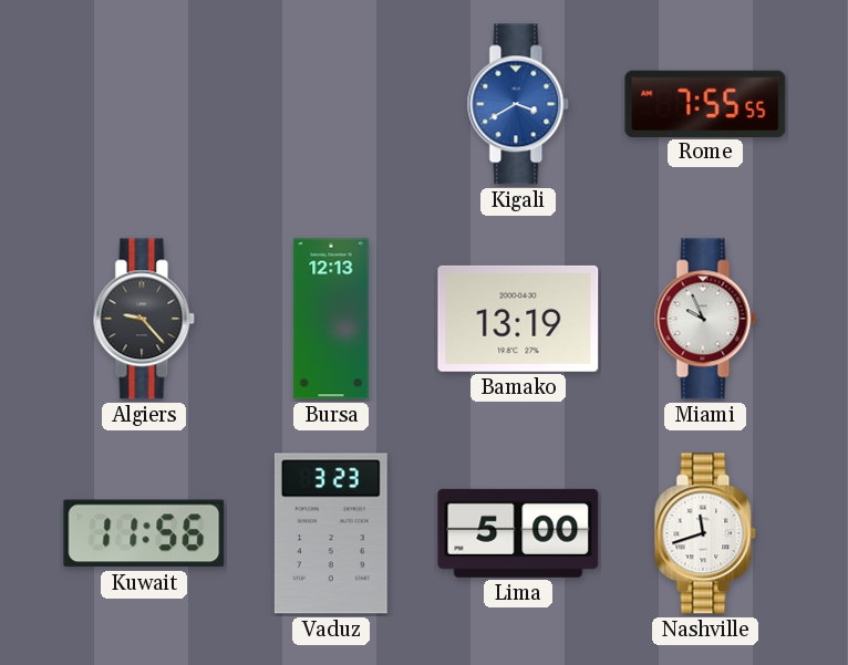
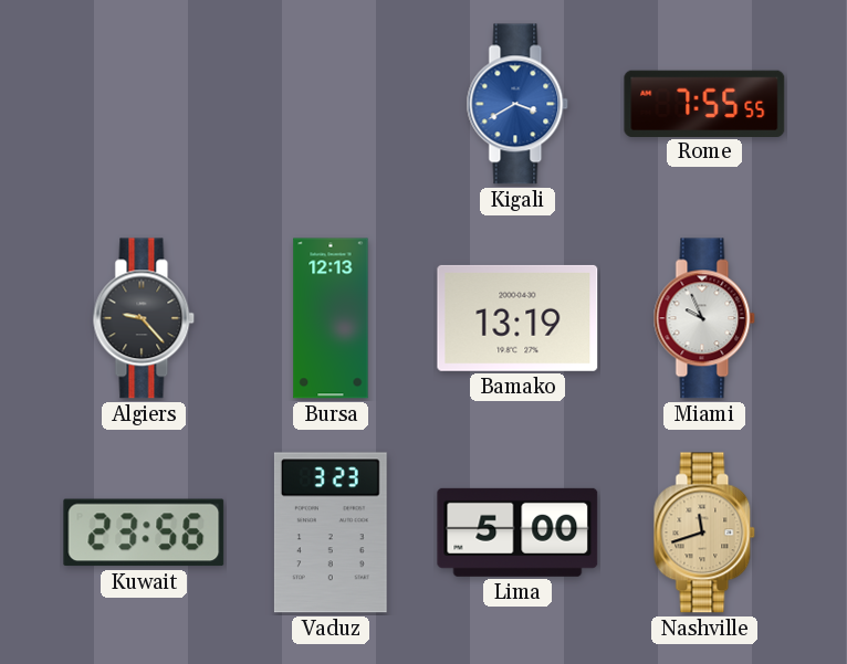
Kuwait: 11:56 -> 23:56 (144, 533)
Nashville dial: white -> champagne (704, 533)
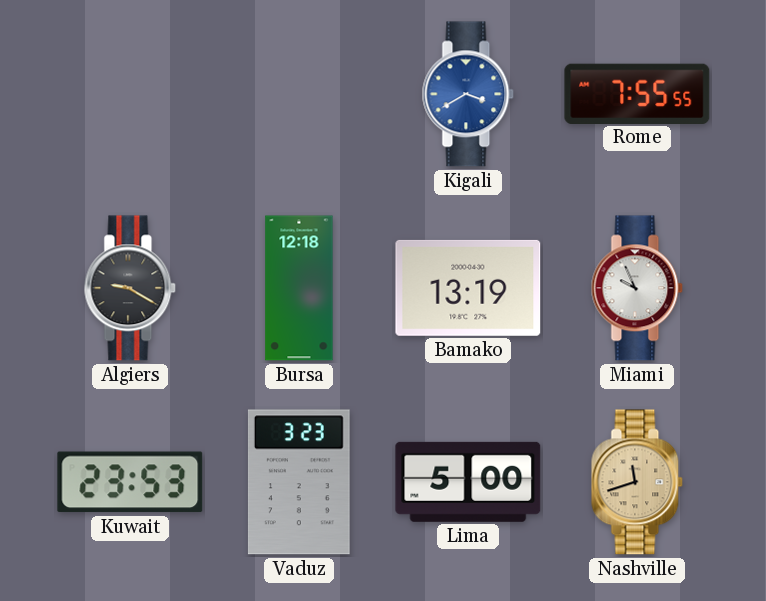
Algiers: 9:23 -> 9:20 (130, 288)
Bursa: 12:13 -> 12:18 (299, 288)
Kuwait: 23:56 -> 23:53 (130, 482)
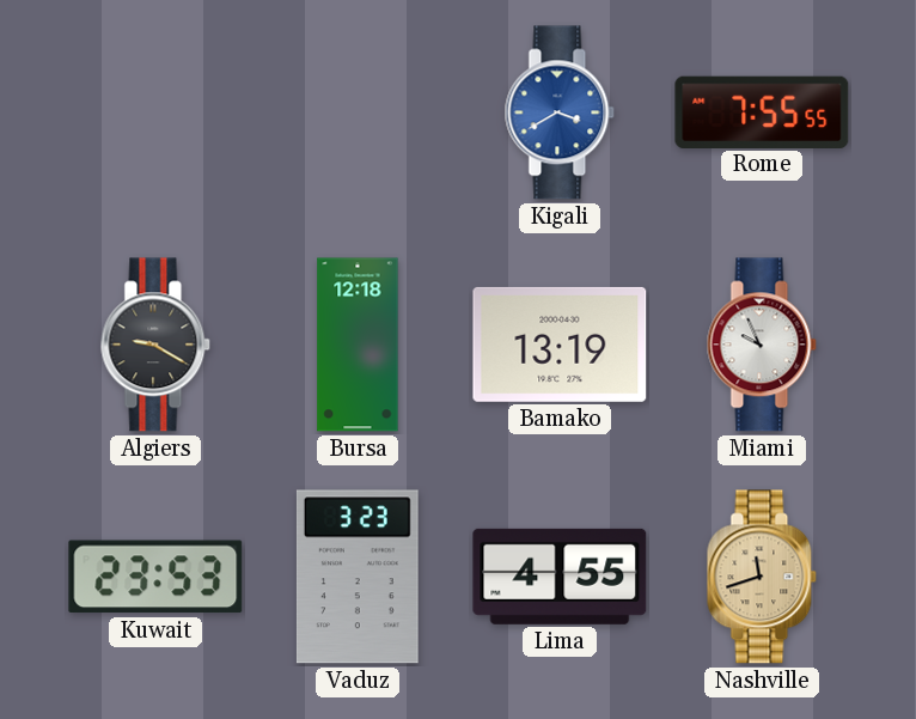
Lima: 5:00 -> 4:55 (560, 577)
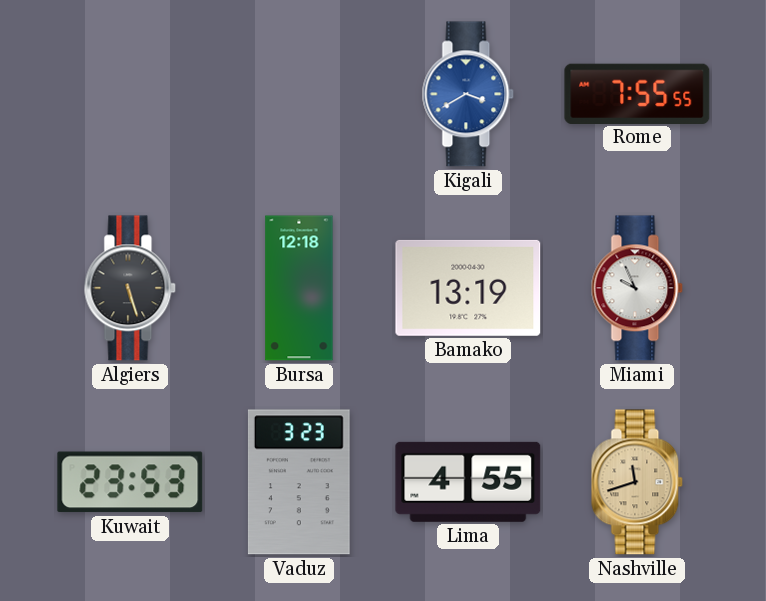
Algiers: 9:20 -> 5:27 (130, 288)
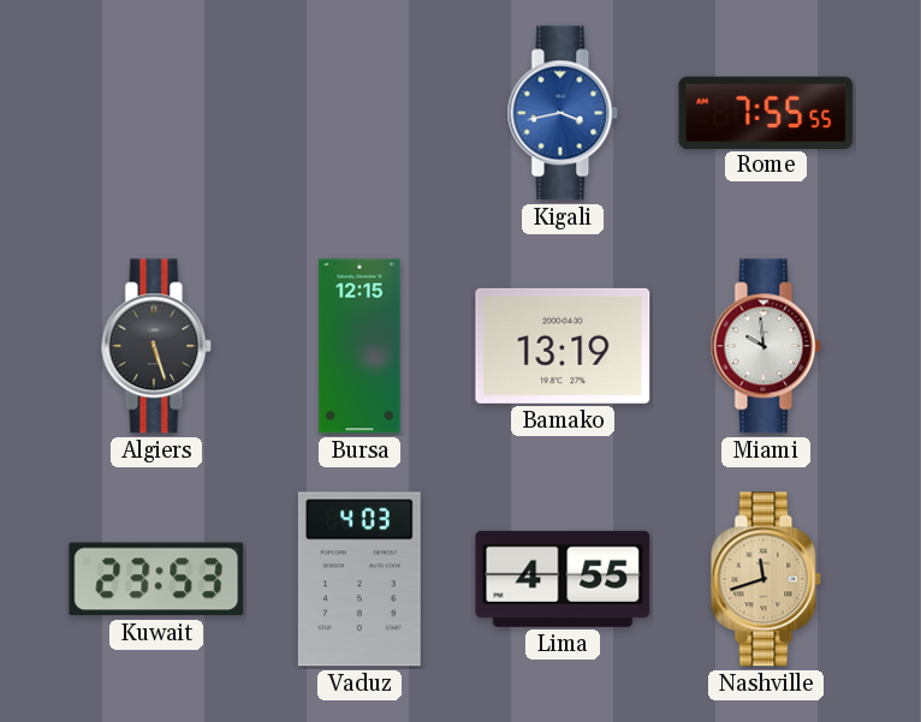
Kigali: 3:40 -> 3:43 (563, 113)
Bursa: 12:18 -> 12:15 (360, 346)
Miami: 9:56 -> 9:59 (766, 346)
Vaduz: 3:23 -> 4:03 (360, 579)
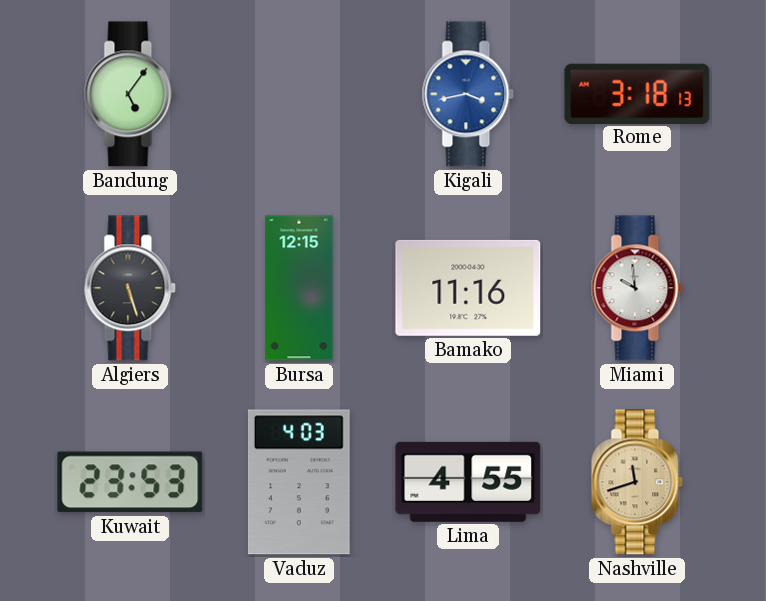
Bandung: none -> 5:06 (130, 94)
Rome: 7:55 -> 3:18 (637, 93)
Bamako: 13:19 -> 11:16 (468, 288)
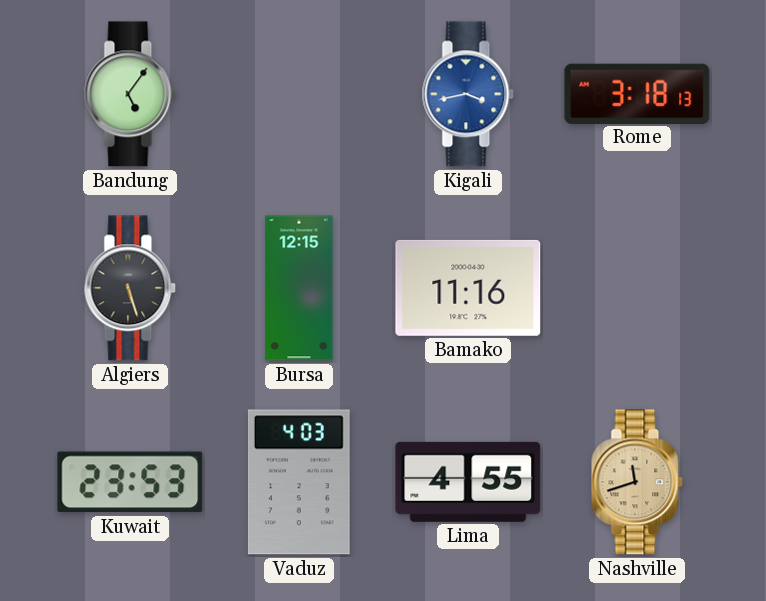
Miami: 9:59 -> none (637, 288)
